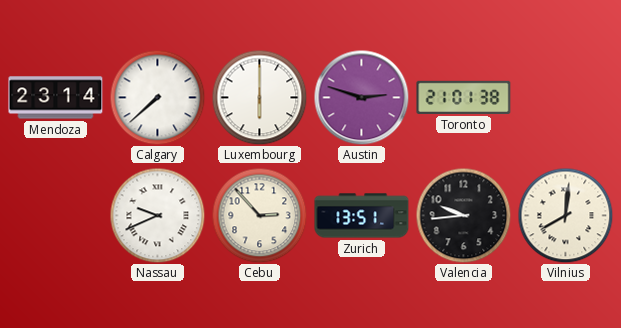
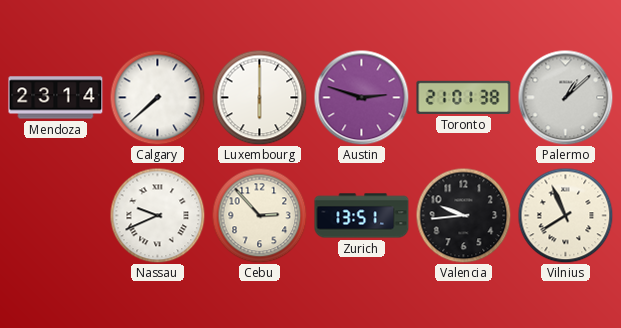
Palermo: none -> 1:08 (565, 97)
Vilnius: 8:01 -> 7:56 (565, 215)
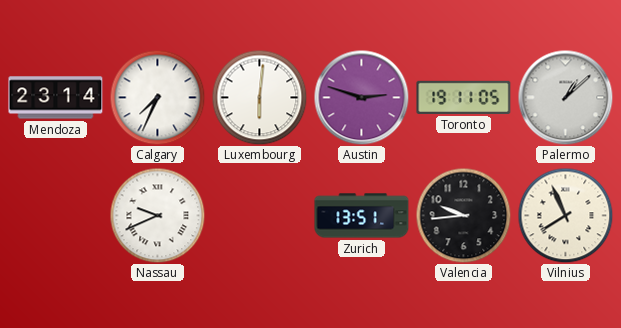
Calgary: 7:38 -> 7:34 (157, 97)
Luxembourg: 6:00 -> 6:01 (259, 97)
Toronto: 21:01 -> 19:11 (464, 97)
Cebu: 2:53 -> none (259, 215)
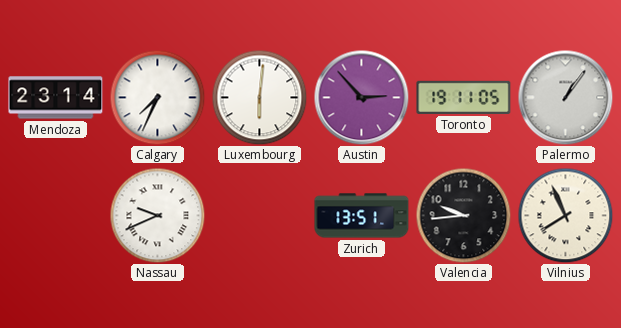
Austin: 2:48 -> 2:53 (361, 97)
Palermo: 1:08 -> 1:06 (565, 97)
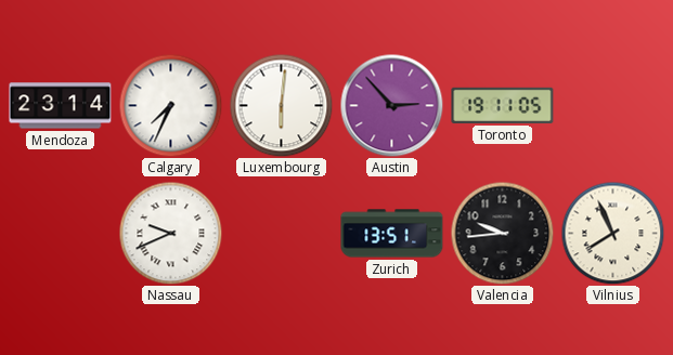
Palermo: 1:06 -> none (565, 97)
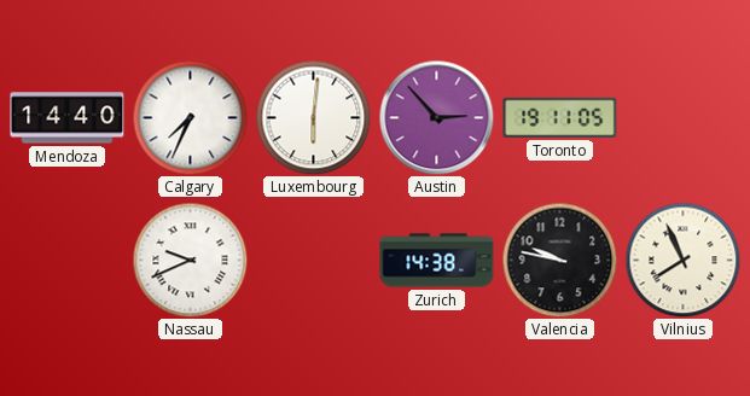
Mendoza: 23:14 -> 14:40 (68, 118)
Zurich: 13:51 -> 14:38 (437, 261)
Valencia: 9:44 -> 9:47 (559, 260)
